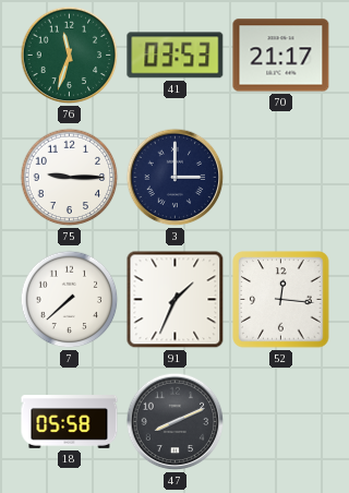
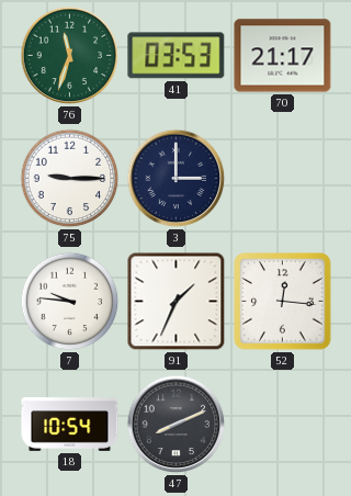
7: 7:38 -> 9:46 (70, 302)
18: 05:58 -> 10:54 (70, 425)
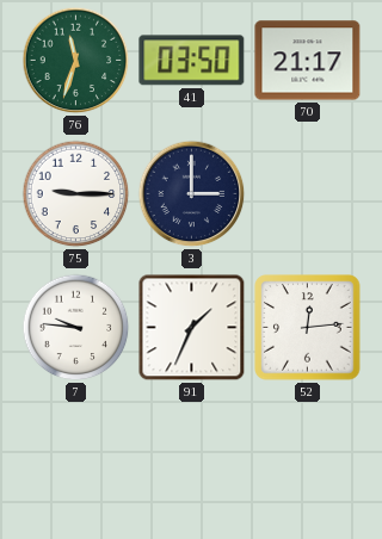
41: 03:53 -> 03:50 (192, 61)
52: 12:16 -> 12:14 (308, 328)
18: 10:54 -> none (70, 425)
47: 8:11 -> none (177, 425)
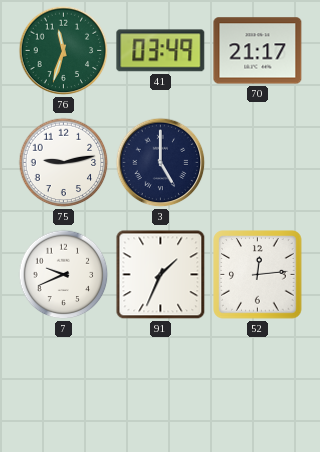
41: 03:50 -> 03:49 (161, 51)
75: 9:15 -> 9:13 (64, 163)
3: 3:00 -> 5:00 (161, 163)
7: 9:46 -> 9:41 (64, 275)
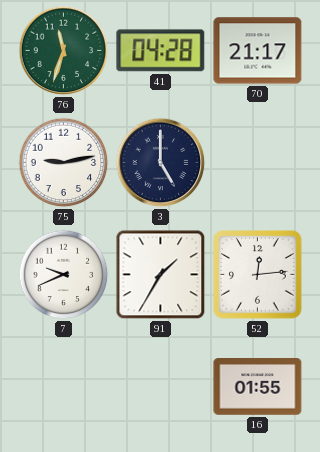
41: 03:49 -> 04:28 (161, 51)
91: 1:34 -> 1:35 (161, 275)
16: none -> 01:55 (258, 387)
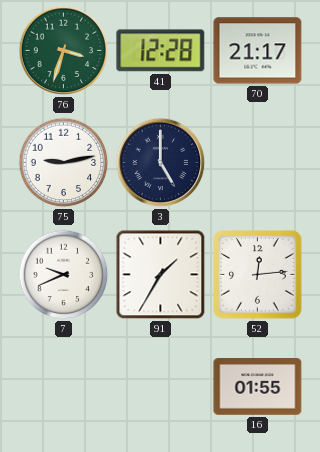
76: 11:33 -> 3:33 (64, 51)
41: 04:28 -> 12:28 (161, 51)
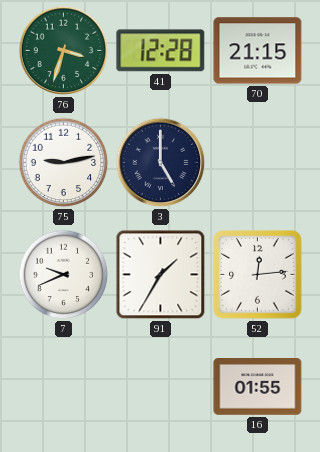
70: 21:17 -> 21:15 (258, 51)
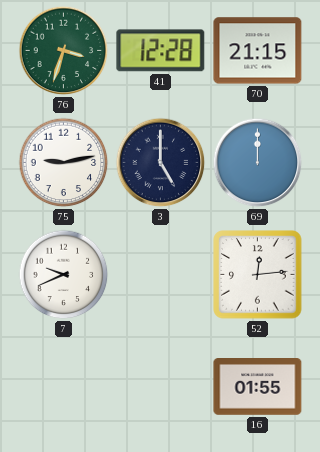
69: none -> 12:00 (258, 163)
91: 1:35 -> none (161, 275)
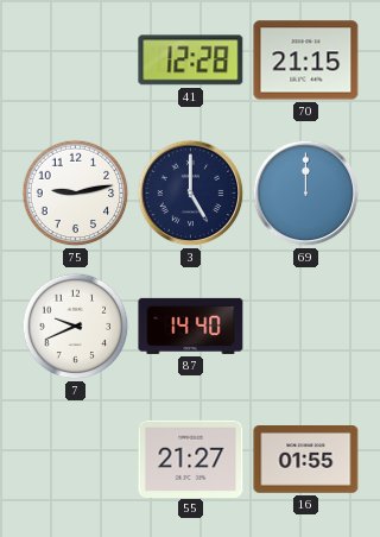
76: 3:33 -> none (64, 51)
87: none -> 14:40 (191, 326)
52: 12:14 -> none (258, 275)
55: none -> 21:27 (191, 459)
